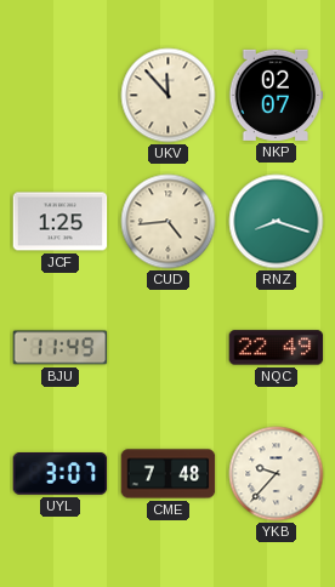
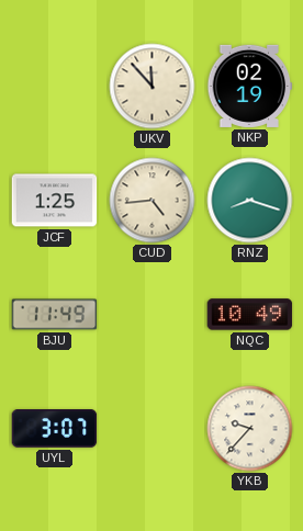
NKP: 02:07 -> 02:19 (250, 86)
NQC: 22:49 -> 10:49 (250, 315)
CME: 7:48 -> none (169, 474)
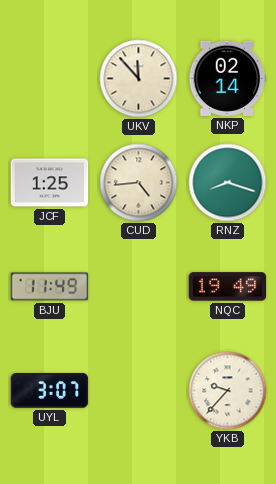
NKP: 02:19 -> 02:14 (228, 78)
NQC: 10:49 -> 19:49 (228, 287)
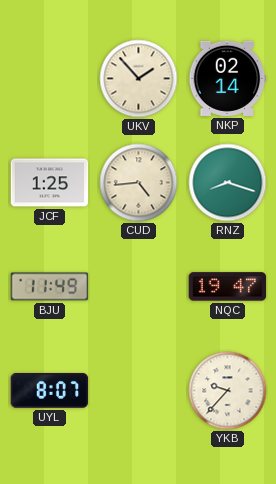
UKV: 11:53 -> 1:53 (139, 79)
NQC: 19:49 -> 19:47 (228, 287)
UYL: 3:07 -> 8:07 (50, 391)
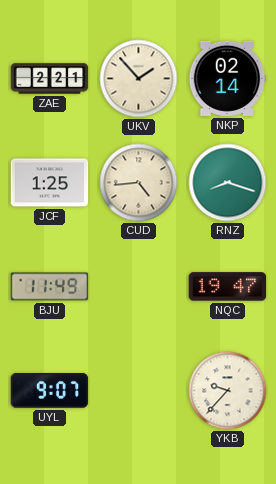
ZAE: none -> 2:21 (50, 79)
UYL: 8:07 -> 9:07 (50, 391)
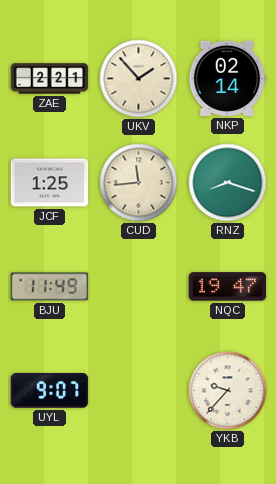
CUD: 4:44 -> 11:44 (139, 183)
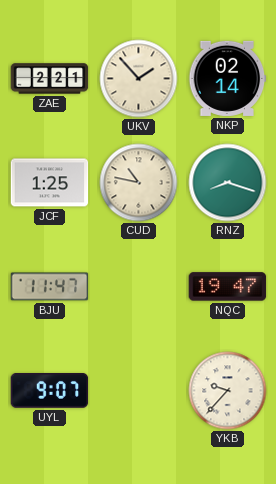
CUD: 11:44 -> 10:47 (139, 183)
BJU: 11:49 -> 11:47 (50, 287)
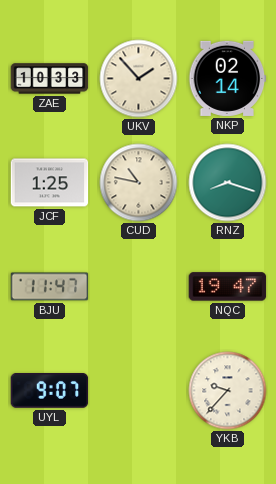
ZAE: 2:21 -> 10:33 (50, 79)
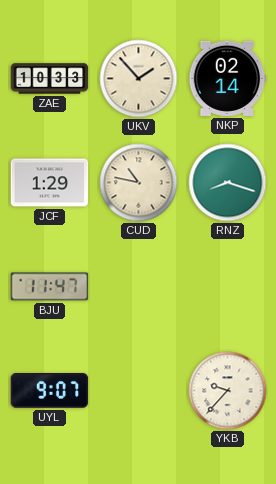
JCF: 1:25 -> 1:29 (50, 183)
NQC: 19:47 -> none (228, 287)
